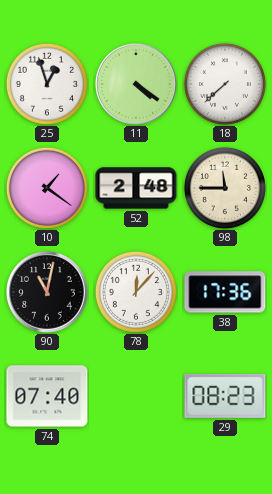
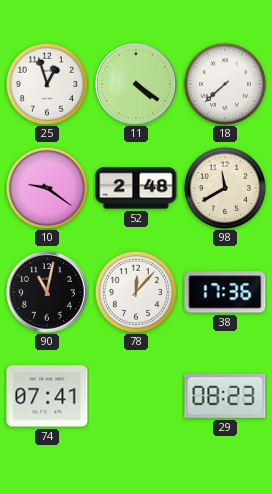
10: 1:21 -> 9:21 (47, 188)
98: 11:45 -> 11:40 (225, 188)
74: 07:40 -> 07:41 (47, 396)
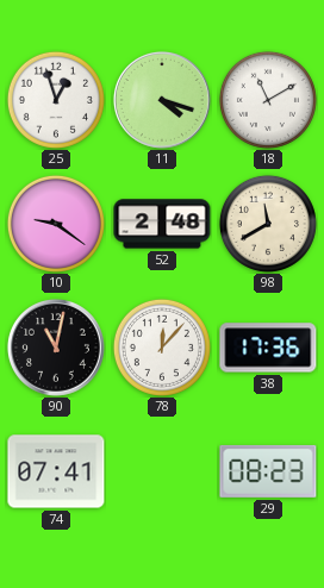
11: 4:21 -> 4:18 (162, 100)
18: 7:38 -> 11:10 (268, 100)
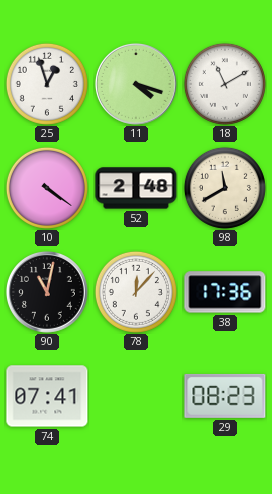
10: 9:21 -> 4:21 (47, 188)
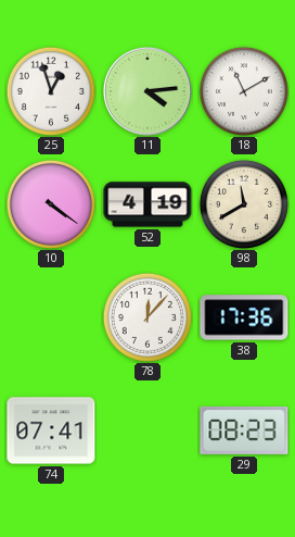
11: 4:18 -> 4:14 (147, 91)
52: 2:48 -> 4:19 (147, 204)
90: 11:02 -> none (47, 292)
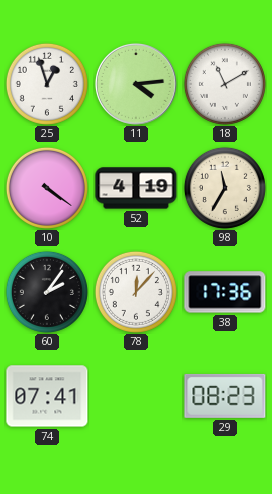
98: 11:40 -> 11:35 (225, 188)
60: none -> 2:06 (47, 292)
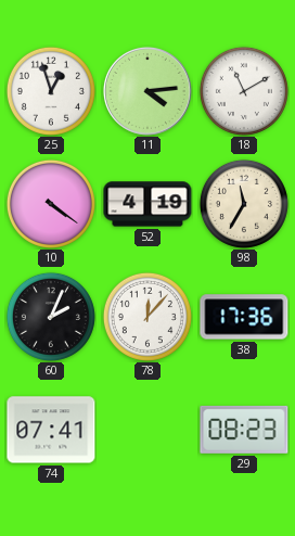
60: 2:06 -> 2:04 (51, 317)
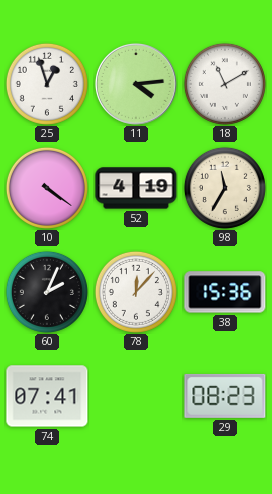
38: 17:36 -> 15:36 (225, 292)
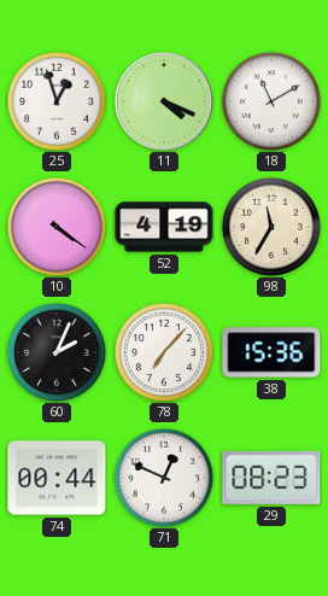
11: 4:14 -> 4:19 (164, 101)
78: 12:07 -> 7:07 (164, 352)
74: 07:41 -> 00:44 (57, 478)
71: none -> 12:49 (164, 478)
